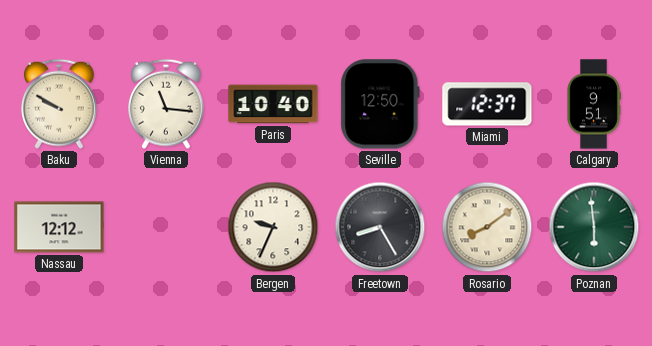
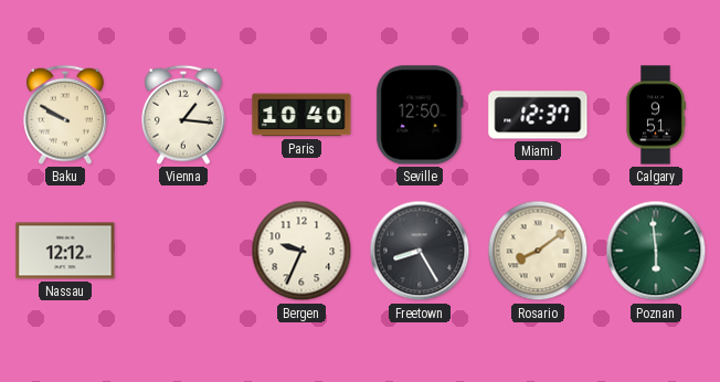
Vienna: 11:16 -> 1:16 (184, 115)
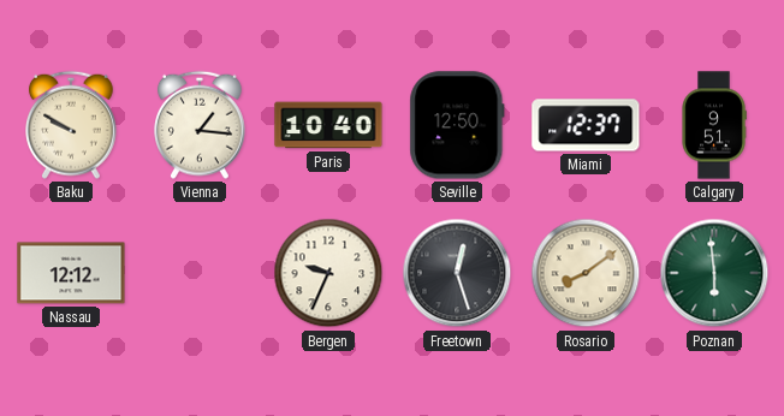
Freetown: 8:25 -> 12:27 (457, 273)
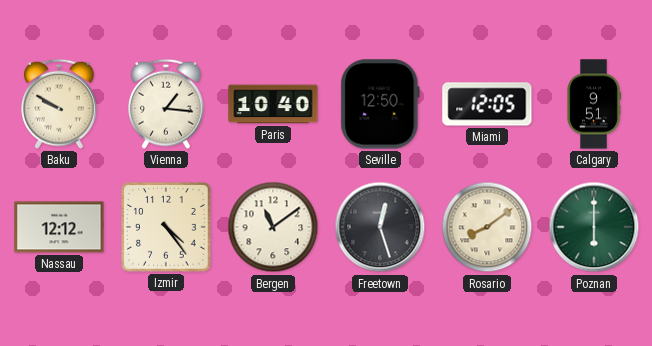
Miami: 12:37 -> 12:05 (487, 104)
Izmir: none -> 4:24 (166, 227)
Bergen: 9:34 -> 11:09 (273, 227)
Poznan: 5:59 -> 6:00 (594, 227)
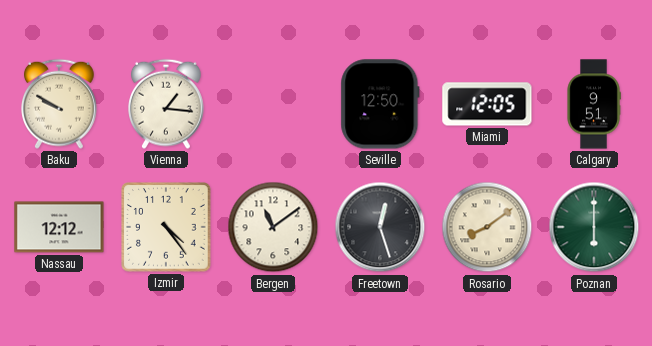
Paris: 10:40 -> none (273, 104)
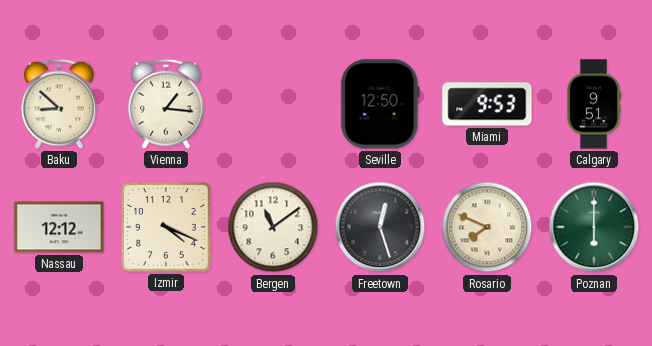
Baku: 9:50 -> 8:52 (60, 104)
Miami: 12:05 -> 9:53 (487, 104)
Izmir: 4:24 -> 4:19 (166, 227)
Rosario: 8:09 -> 7:49 (487, 227)
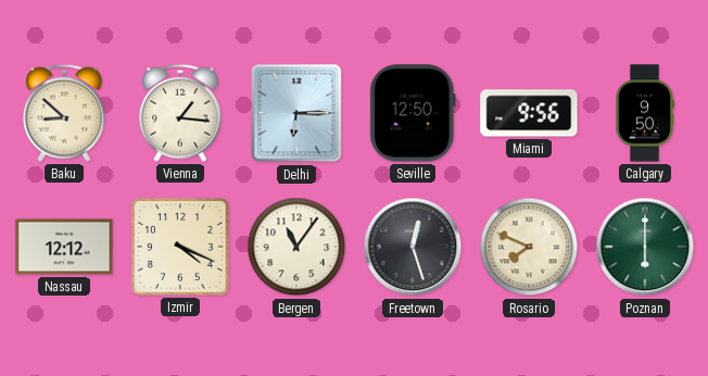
Delhi: none -> 6:15 (296, 113)
Miami: 9:53 -> 9:56 (529, 113)
Calgary: 9:51 -> 9:50 (645, 113)
Bergen: 11:09 -> 11:06 (296, 247)
